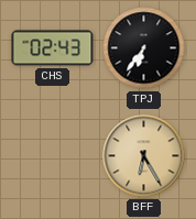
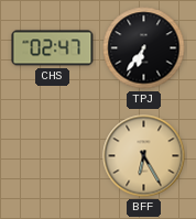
CHS: 02:43 -> 02:47 (53, 48)
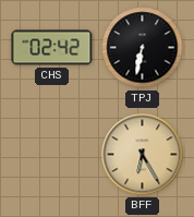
CHS: 02:47 -> 02:42 (52, 48)
TPJ: 6:36 -> 6:32 (143, 48)
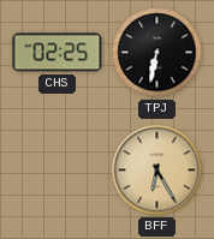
CHS: 02:42 -> 02:25 (58, 53)
